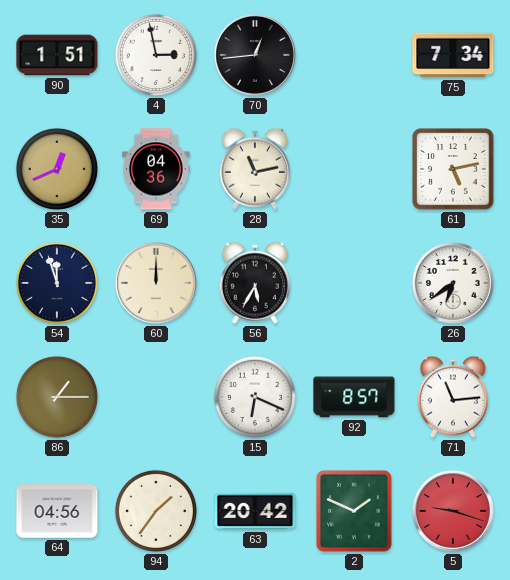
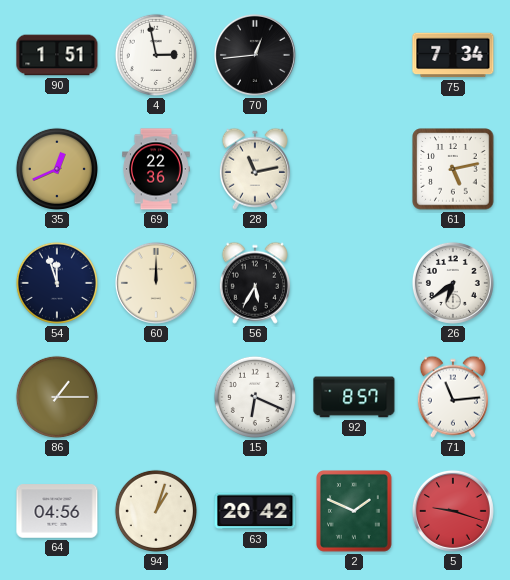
69: 04:36 -> 22:36 (156, 169)
94: 1:36 -> 1:03 (156, 511)
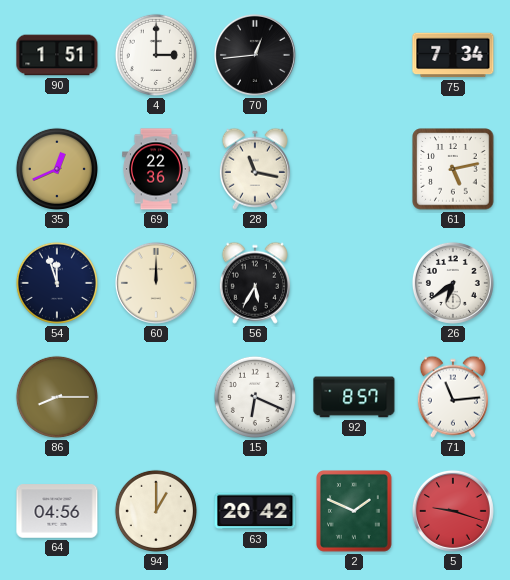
4: 2:58 -> 3:00 (156, 55)
28: 11:13 -> 11:17 (255, 169)
86: 1:15 -> 8:15 (57, 397)
94: 1:03 -> 1:00 (156, 511)
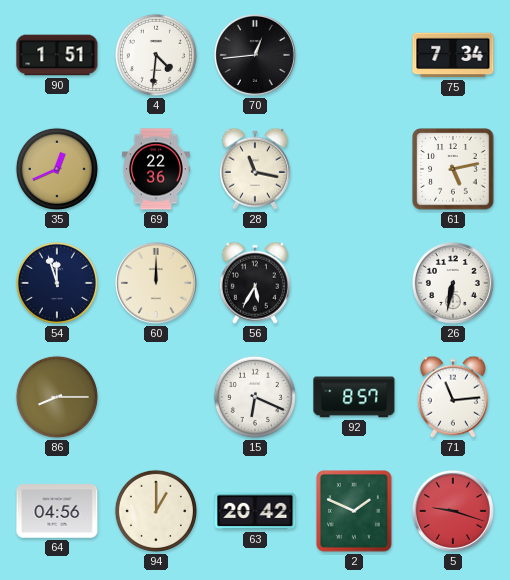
4: 3:00 -> 4:31 (156, 55)
26: 6:39 -> 6:32 (453, 283)
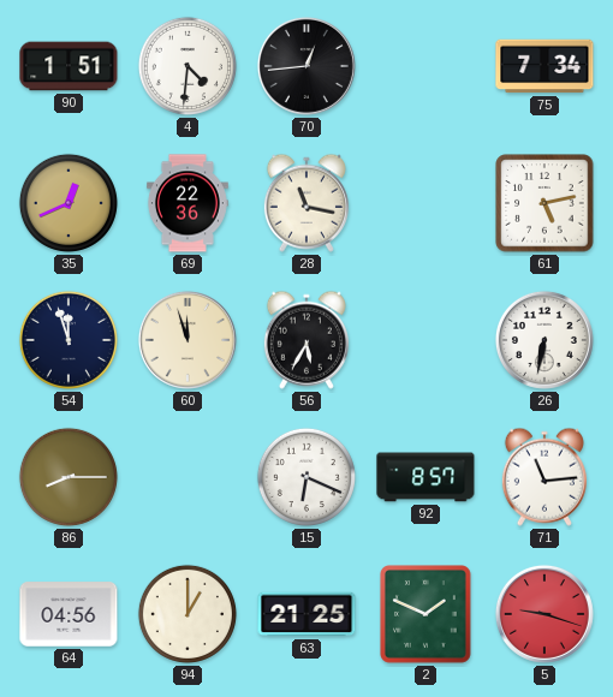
60: 12:00 -> 11:57 (188, 340)
63: 20:42 -> 21:25 (306, 614)
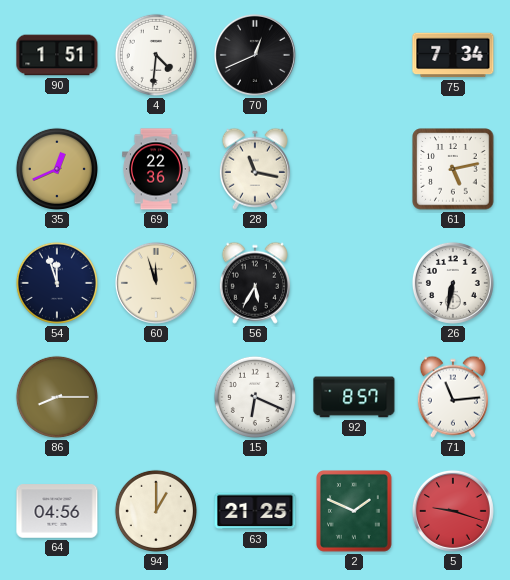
70: 12:44 -> 12:41 (255, 55)
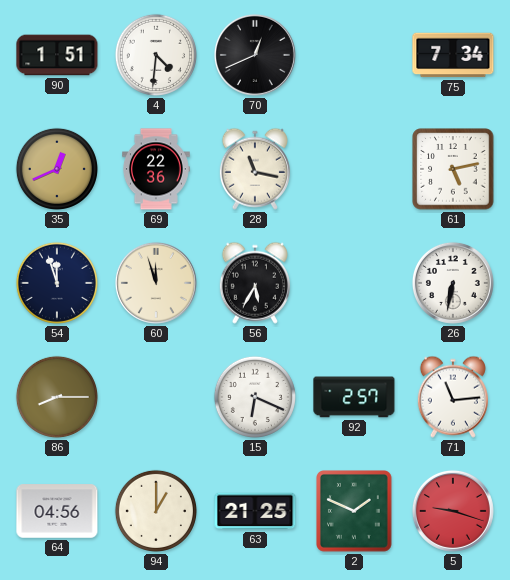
92: 8:57 -> 2:57 (354, 397)
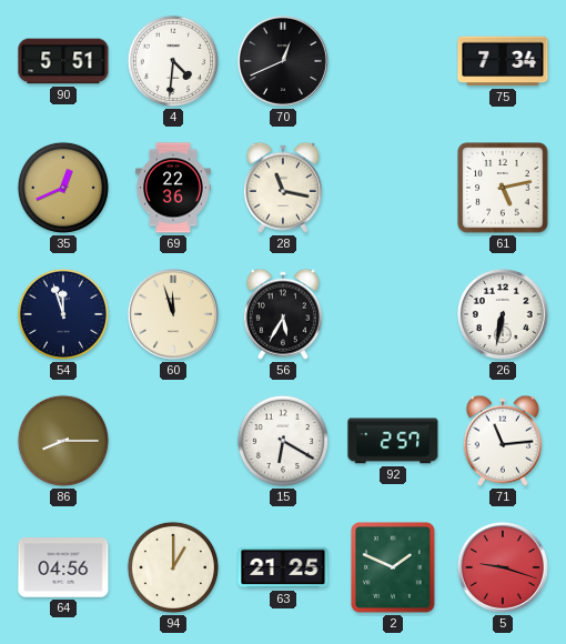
90: 1:51 -> 5:51 (63, 61)
15: 6:19 -> 6:20 (283, 441)
